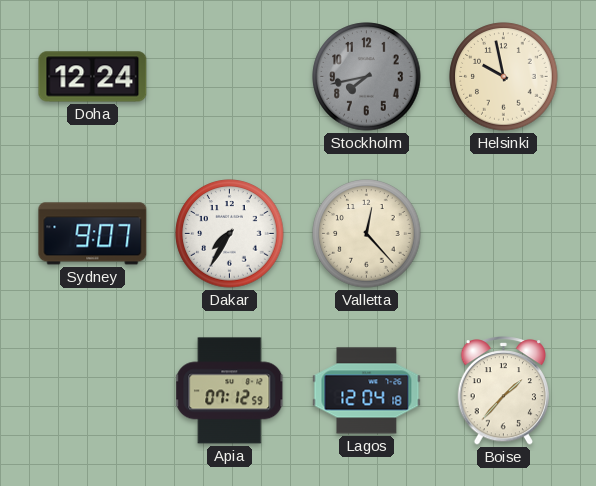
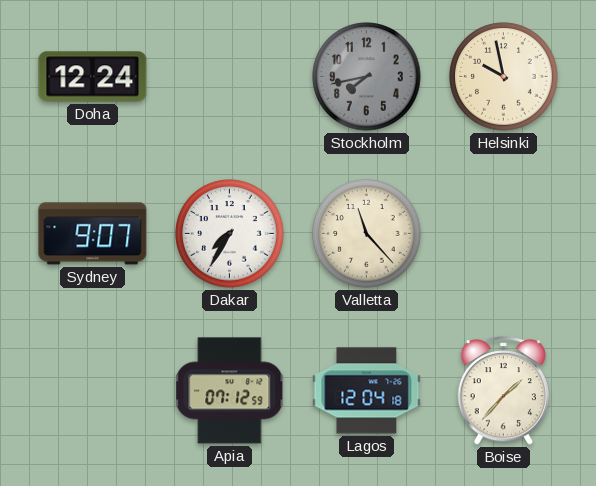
Valletta: 12:23 -> 11:23 (367, 234)
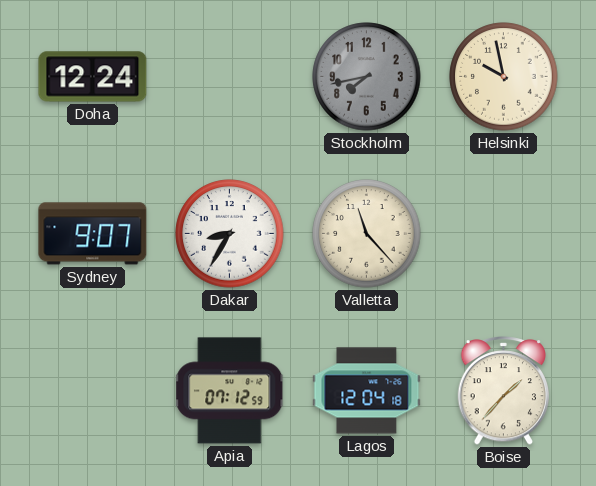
Dakar: 7:35 -> 8:35 (230, 234)
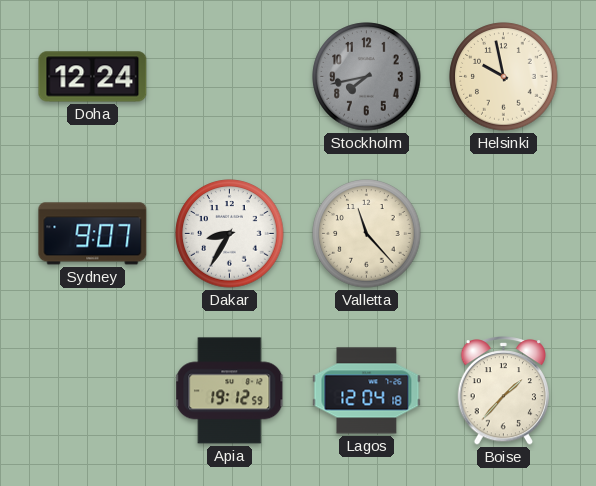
Apia: 07:12 -> 19:12 (230, 391)
